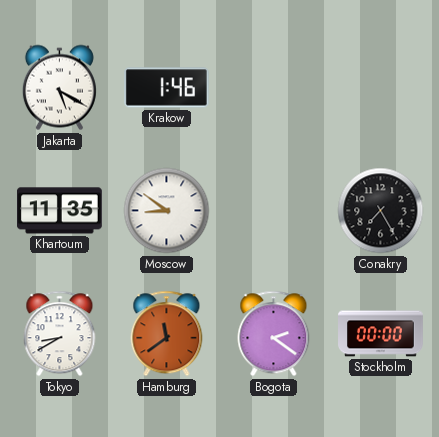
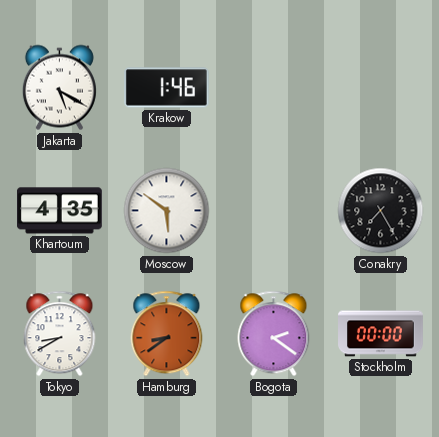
Khartoum: 11:35 -> 4:35 (60, 211)
Moscow: 8:51 -> 5:51 (167, 211)
Hamburg: 11:39 -> 8:39 (167, 334)
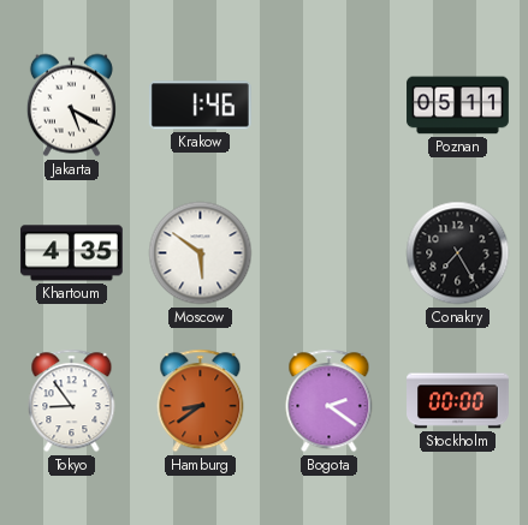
Poznan: none -> 05:11 (458, 106)
Tokyo: 8:40 -> 8:54 (72, 401)
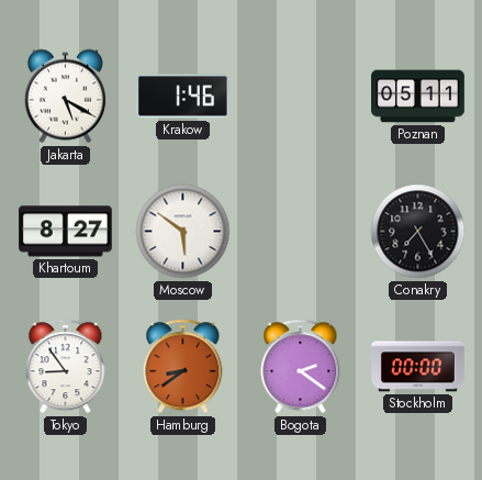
Khartoum: 4:35 -> 8:27 (66, 232)
